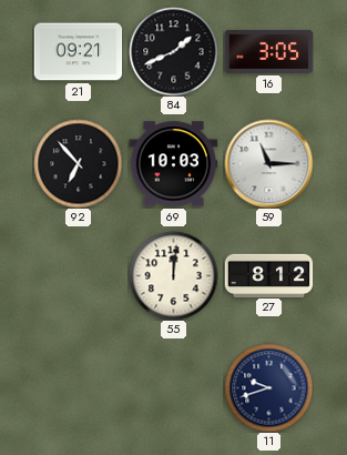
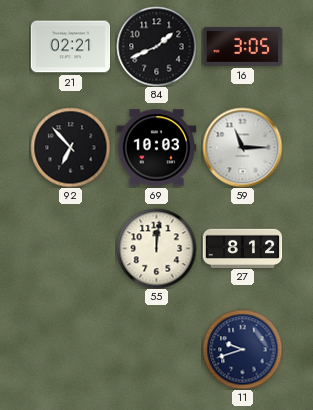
21: 09:21 -> 02:21 (70, 47)
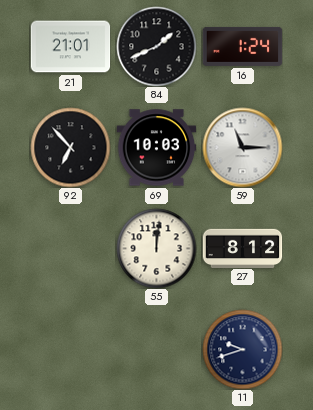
21: 02:21 -> 21:01 (70, 47)
16: 3:05 -> 1:24 (242, 46)
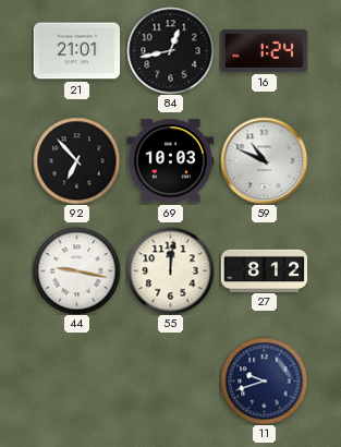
84: 1:41 -> 12:43 (170, 50)
59: 11:15 -> 10:49 (264, 160)
44: none -> 9:17 (76, 270)
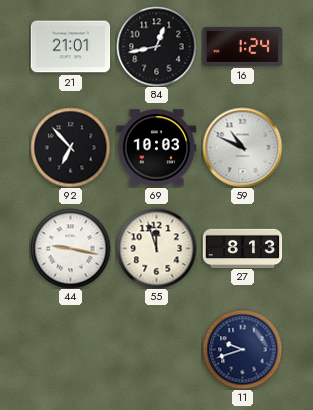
55: 12:01 -> 11:57 (156, 248)
27: 8:12 -> 8:13 (242, 248)
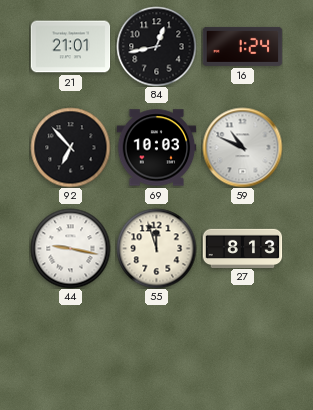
11: 9:42 -> none (242, 349)
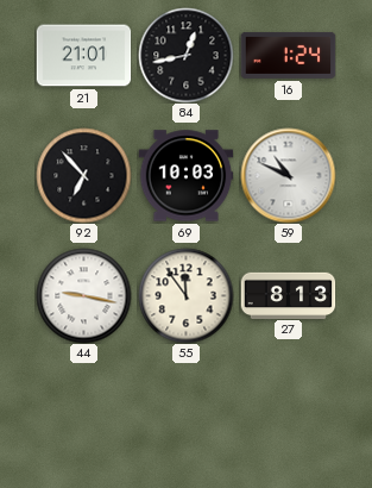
55: 11:57 -> 11:54 (185, 295)
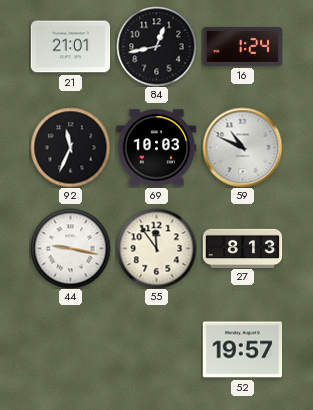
92: 6:53 -> 11:34 (70, 147)
52: none -> 19:57 (242, 350)
